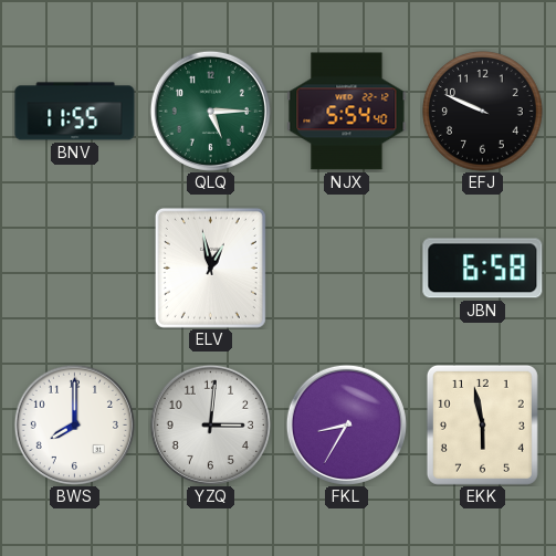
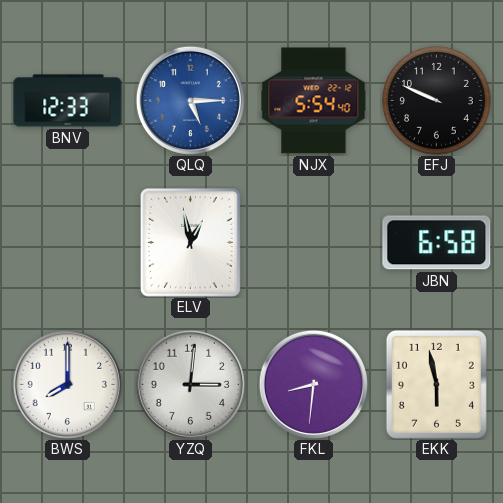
BNV: 11:55 -> 12:33 (68, 101)
QLQ dial: green -> blue (190, 100)
FKL: 8:35 -> 8:31 (313, 384)
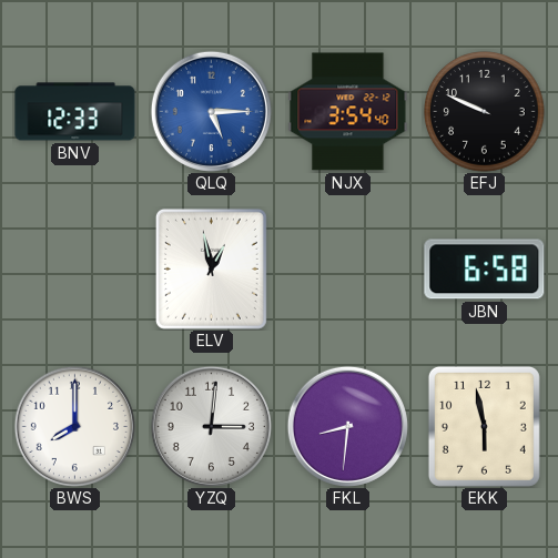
NJX: 5:54 -> 3:54 (348, 112)
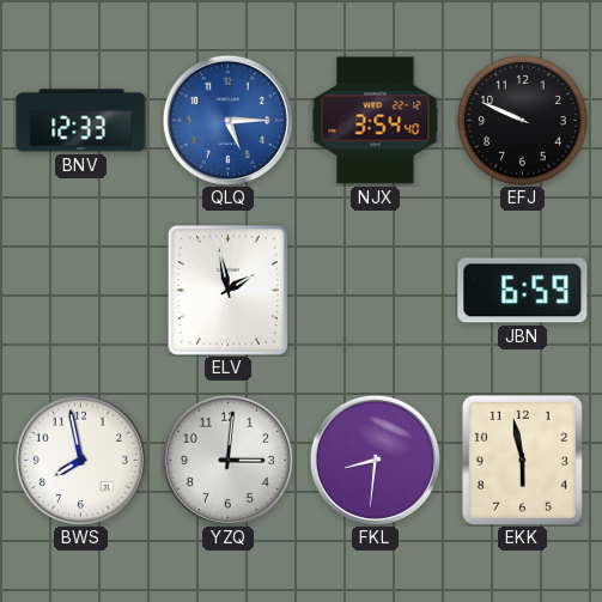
ELV: 12:58 -> 1:58 (227, 290)
JBN: 6:58 -> 6:59 (523, 291)
BWS: 8:00 -> 7:58 (80, 460)
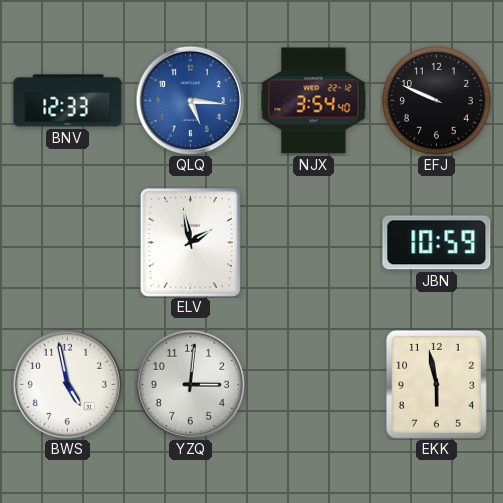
QLQ: 5:15 -> 5:16 (190, 100)
JBN: 6:59 -> 10:59 (437, 243)
BWS: 7:58 -> 4:58 (67, 384)
FKL: 8:31 -> none (375, 460)
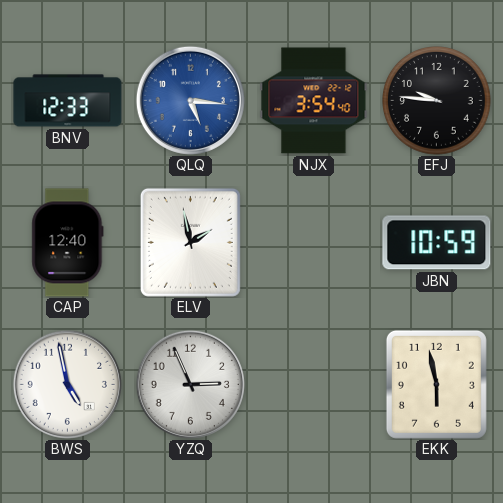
EFJ: 9:49 -> 9:46 (437, 101)
CAP: none -> 12:40 (68, 243)
YZQ: 3:01 -> 2:56 (190, 384)
